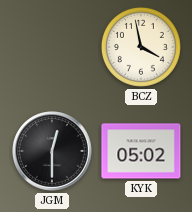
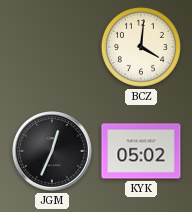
BCZ: 3:58 -> 4:01 (141, 47)
JGM: 12:30 -> 12:34 (52, 151)
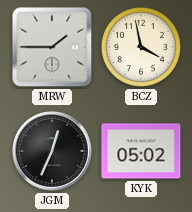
MRW: none -> 1:45 (52, 47)
BCZ: 4:01 -> 3:58 (141, 47)
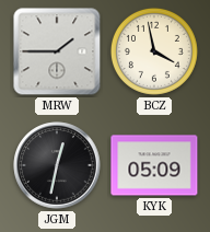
JGM: 12:34 -> 12:32 (57, 165)
KYK: 05:02 -> 05:09 (154, 165)
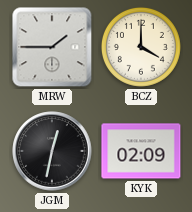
BCZ: 3:58 -> 4:00 (141, 47)
KYK: 05:09 -> 02:09 (141, 151)
